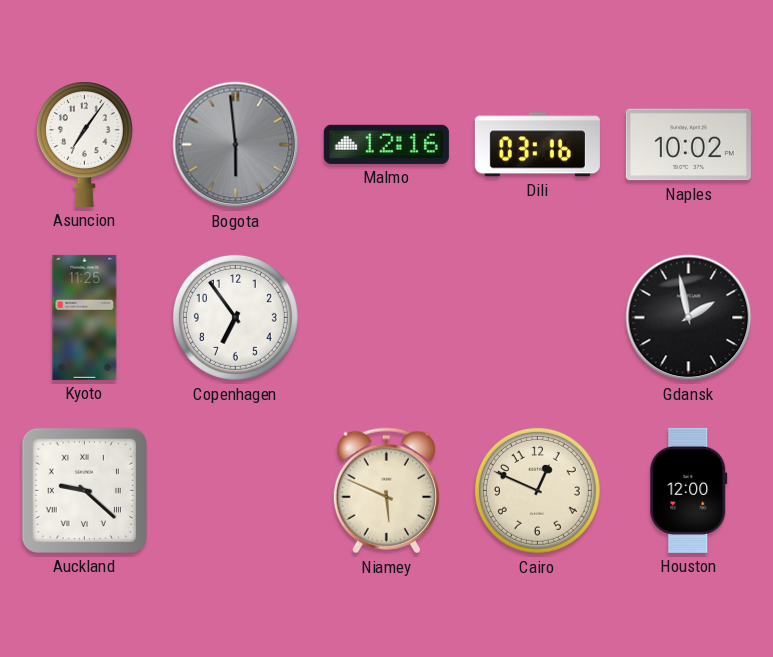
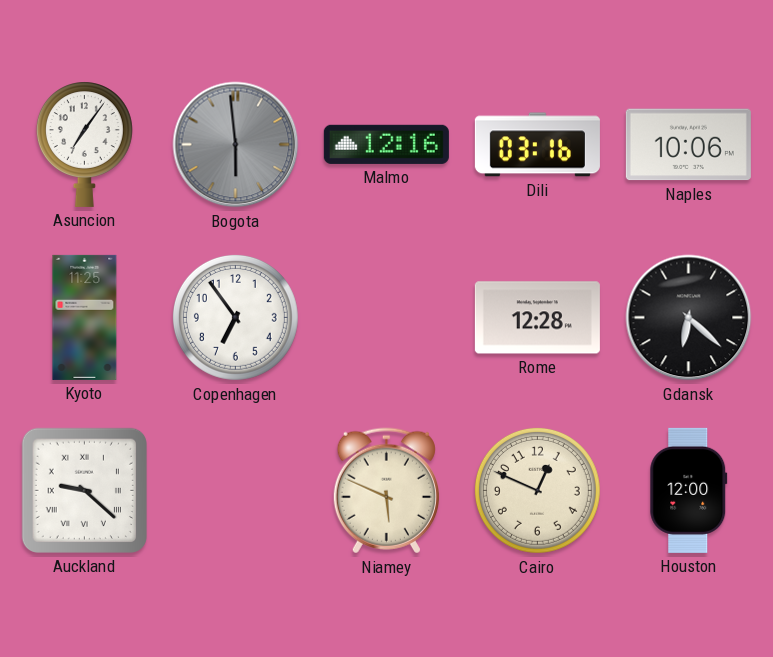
Naples: 10:02 -> 10:06 (688, 145)
Rome: none -> 12:28 (537, 318)
Gdansk: 1:58 -> 6:22 (689, 318)
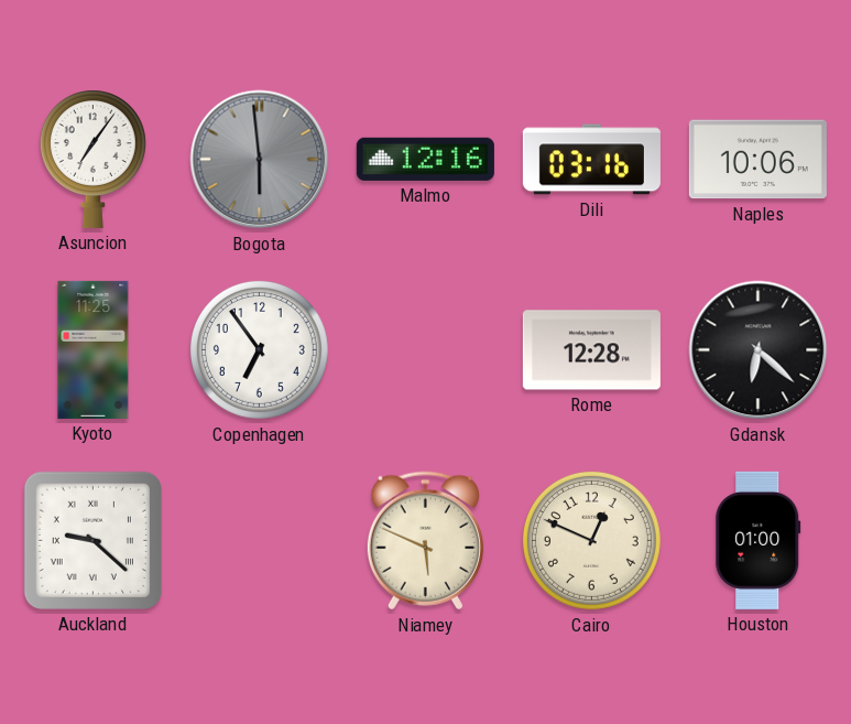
Houston: 12:00 -> 01:00 (759, 540)
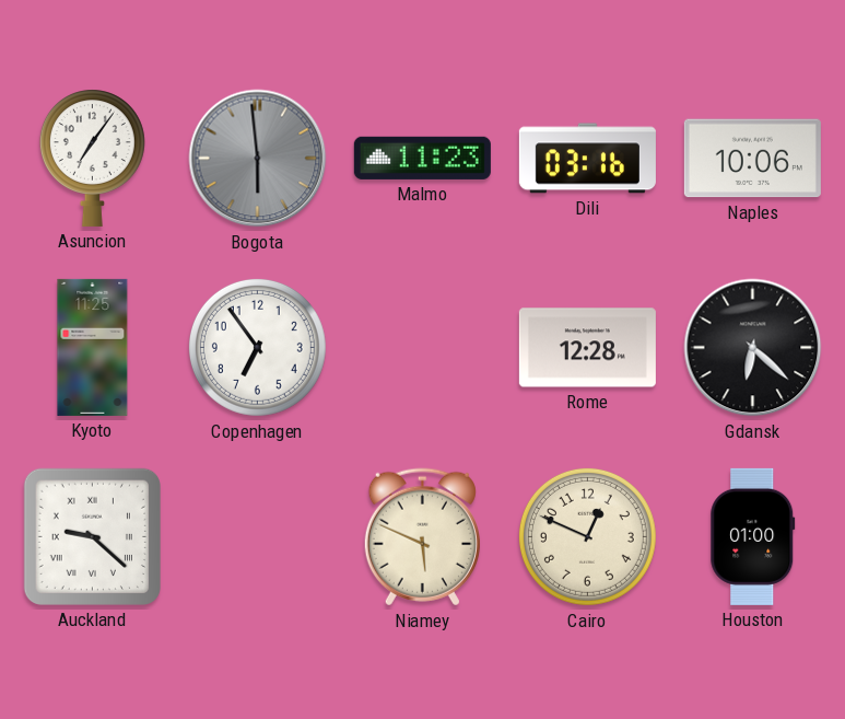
Malmo: 12:16 -> 11:23 (422, 158)
